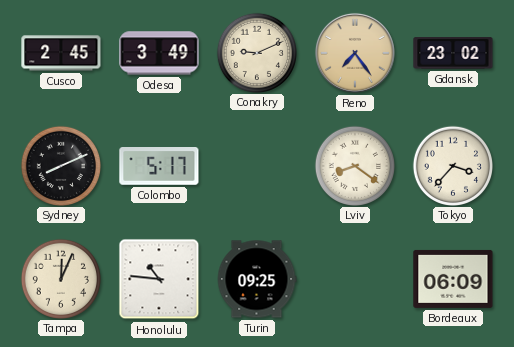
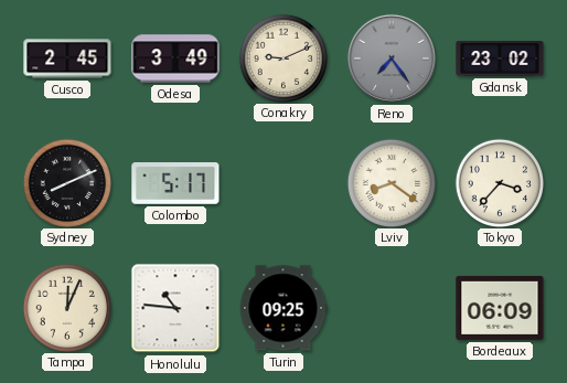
Reno dial: champagne -> grey (392, 58)
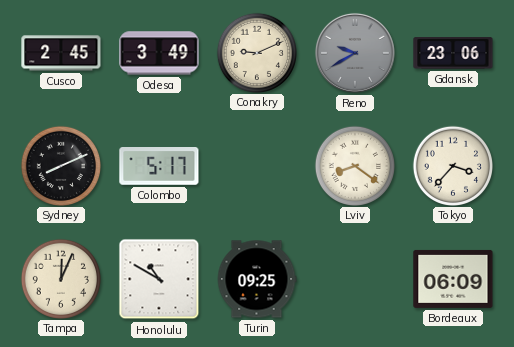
Reno: 7:24 -> 9:40 (355, 53)
Gdansk: 23:02 -> 23:06 (453, 53)
Honolulu: 10:46 -> 10:50 (159, 279)
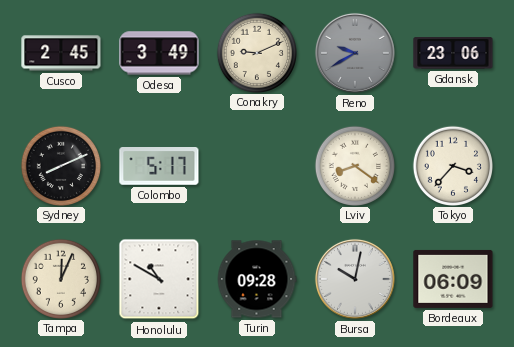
Turin: 09:25 -> 09:28 (257, 279)
Bursa: none -> 10:02 (355, 279)
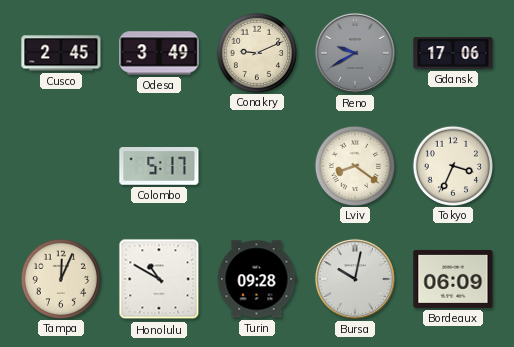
Gdansk: 23:06 -> 17:06 (453, 53)
Sydney: 8:11 -> none (60, 165)
Tokyo: 3:37 -> 3:34 (452, 165)
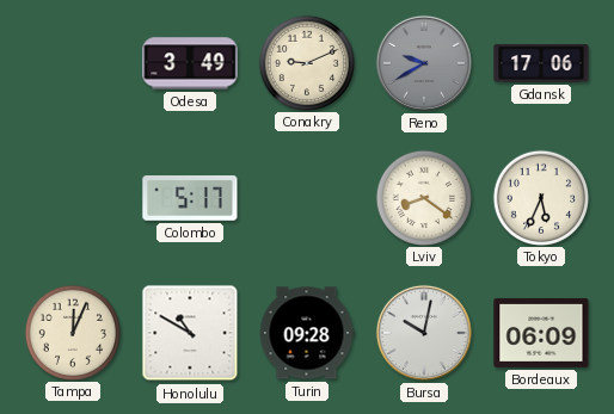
Cusco: 2:45 -> none (61, 53)
Tokyo: 3:34 -> 5:34 (540, 197)
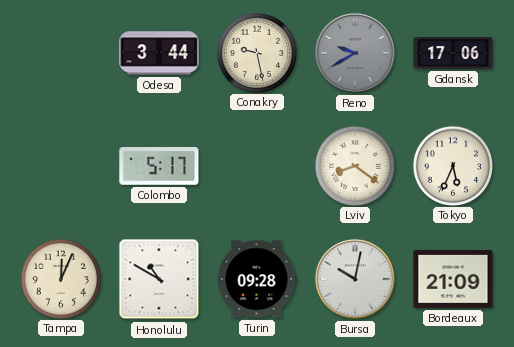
Odesa: 3:49 -> 3:44 (159, 53)
Conakry: 9:11 -> 9:28 (256, 52)
Bordeaux: 06:09 -> 21:09 (453, 279)
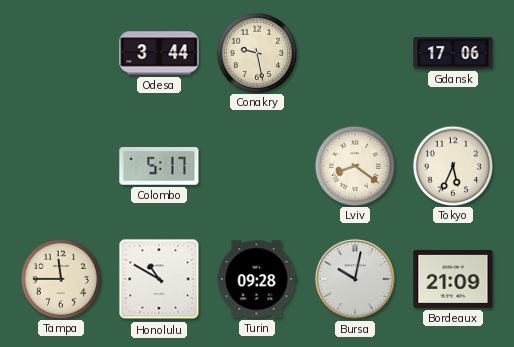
Reno: 9:40 -> none (355, 53)
Tampa: 12:04 -> 11:45 (60, 278)
